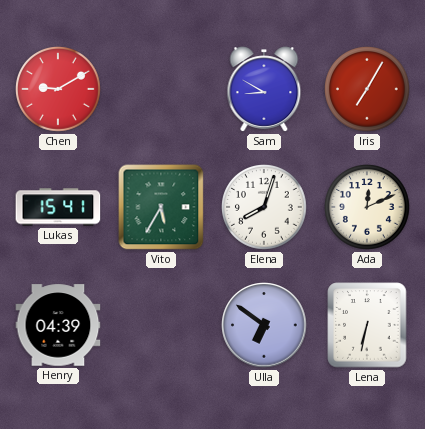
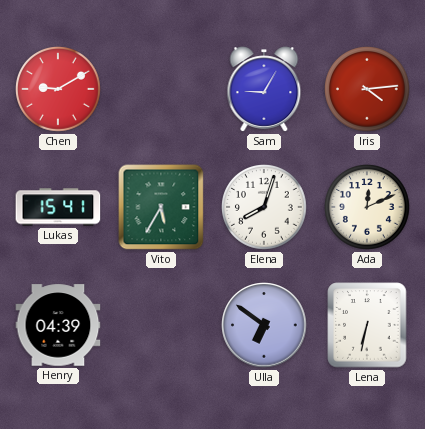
Sam: 8:50 -> 9:05 (264, 89)
Iris: 7:05 -> 4:14 (368, 90)
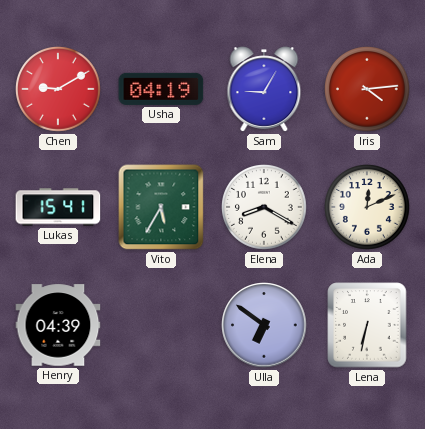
Usha: none -> 04:19 (161, 89)
Elena: 8:03 -> 8:20 (265, 208)
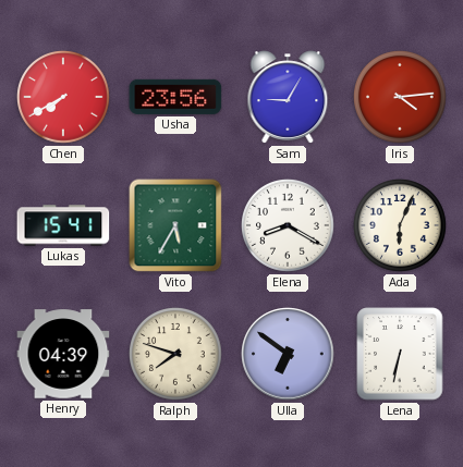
Chen: 9:10 -> 7:40 (64, 98)
Usha: 04:19 -> 23:56 (175, 97)
Ada: 12:11 -> 6:04 (401, 226)
Ralph: none -> 7:48 (176, 355)
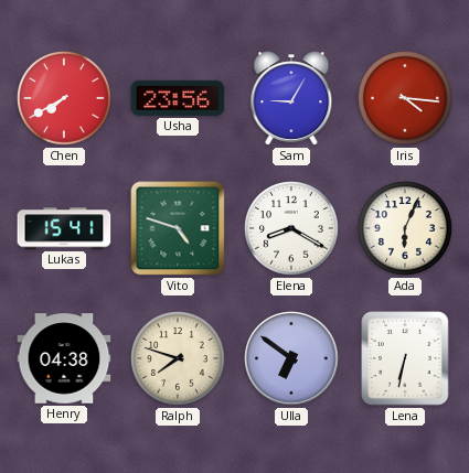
Iris: 4:14 -> 4:16 (406, 99)
Vito: 5:35 -> 4:48 (178, 228)
Henry: 04:39 -> 04:38 (64, 358)
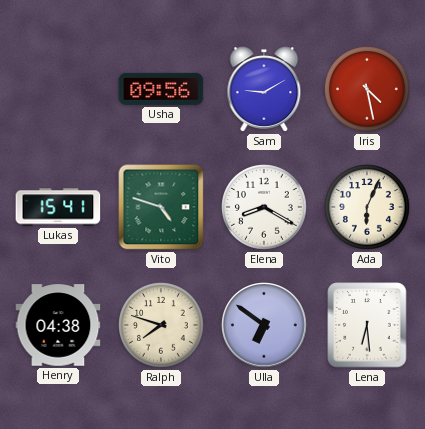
Chen: 7:40 -> none (65, 99)
Usha: 23:56 -> 09:56 (161, 89)
Sam: 9:05 -> 9:10 (264, 89)
Iris: 4:16 -> 4:28 (368, 90)
Lena: 6:32 -> 6:29 (367, 325)
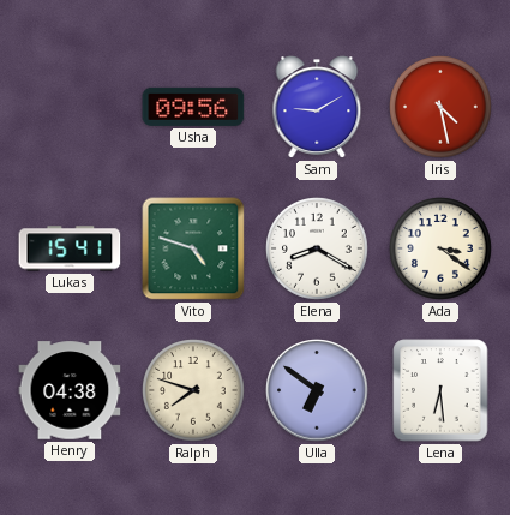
Ada: 6:04 -> 3:21 (442, 250)
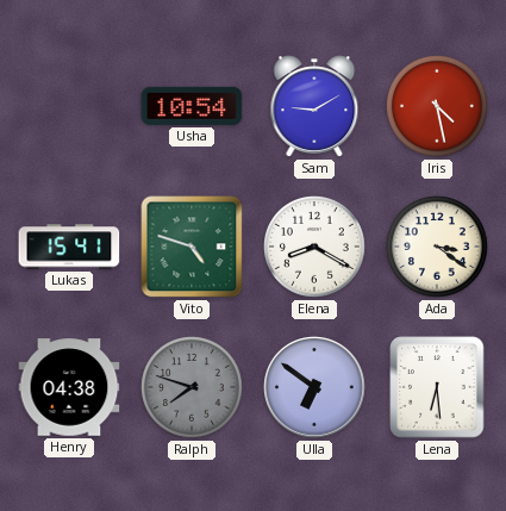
Usha: 09:56 -> 10:54 (192, 106)
Ralph dial: cream -> grey (193, 388)
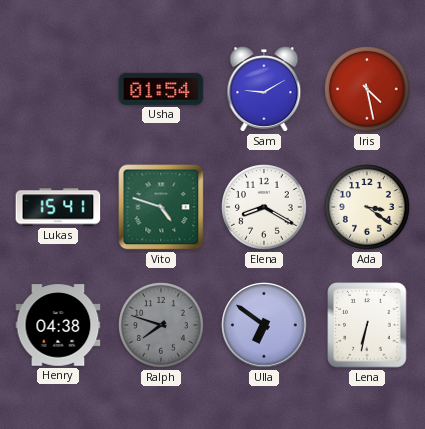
Usha: 10:54 -> 01:54 (161, 89)
Lena: 6:29 -> 6:32 (367, 325)
